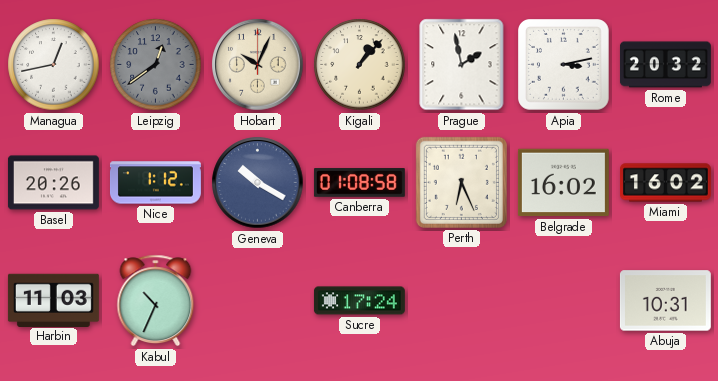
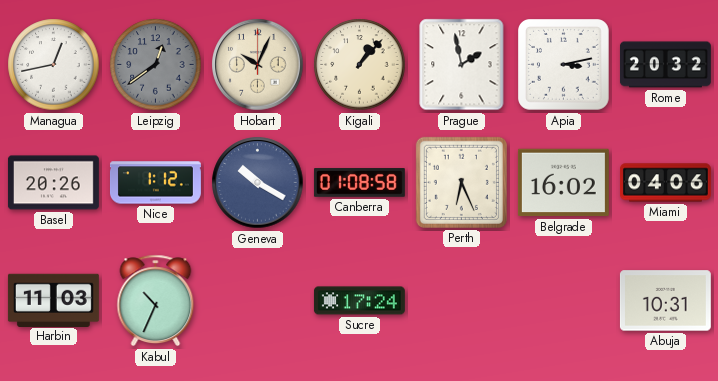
Miami: 16:02 -> 04:06 (666, 183)
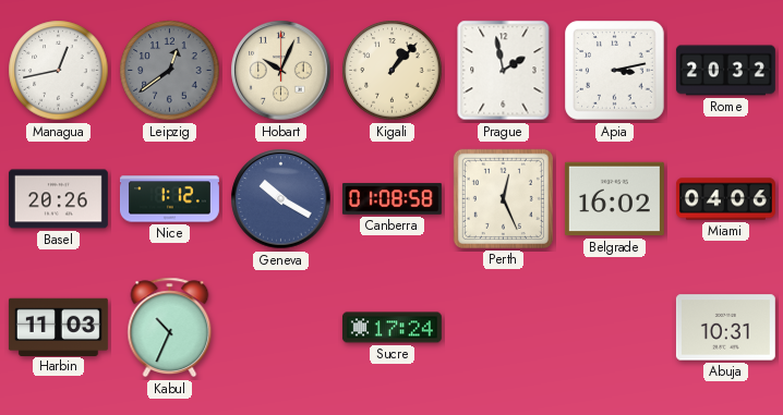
Perth: 6:26 -> 12:26 (503, 198)
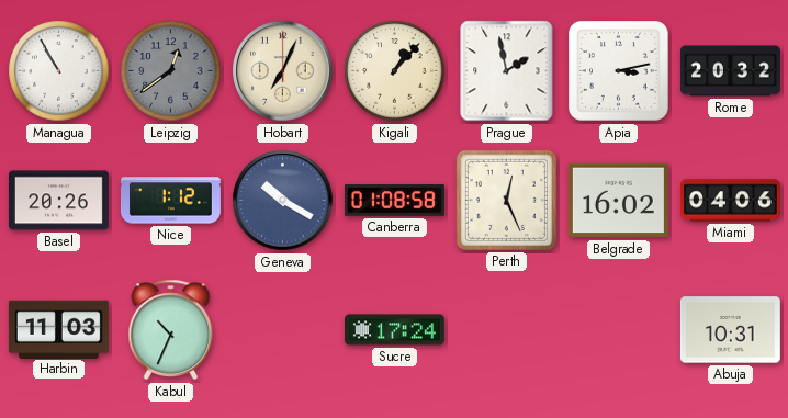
Managua: 12:43 -> 10:55 (59, 71)
Hobart: 10:04 -> 7:04 (283, 71)
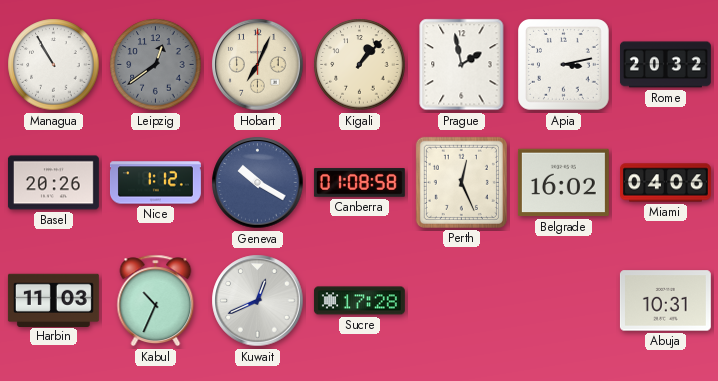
Kuwait: none -> 12:41 (258, 301)
Sucre: 17:24 -> 17:28 (359, 301)
